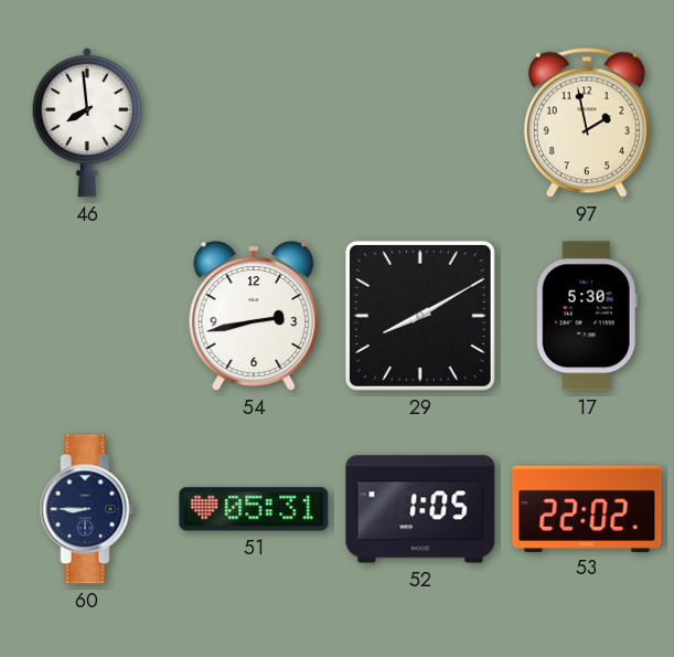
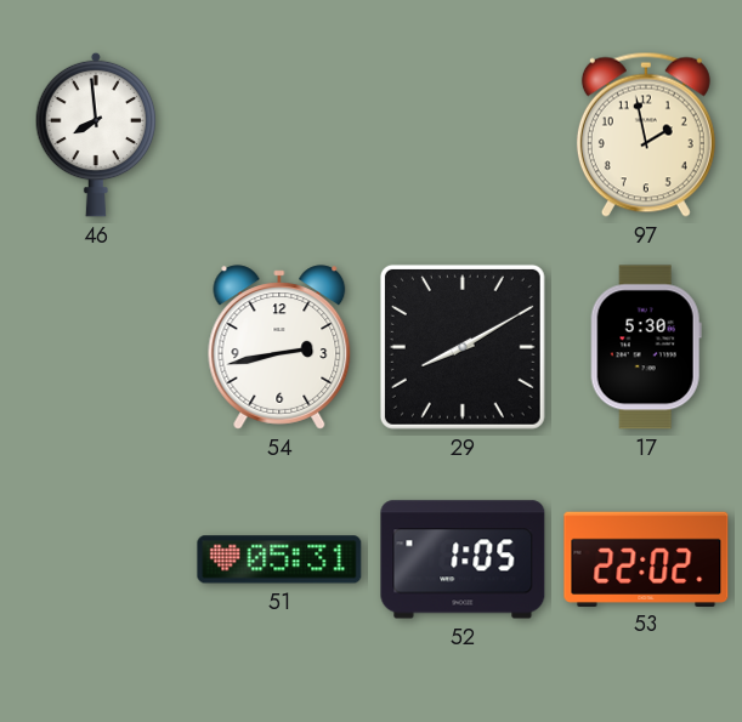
60: 8:45 -> none (87, 509)
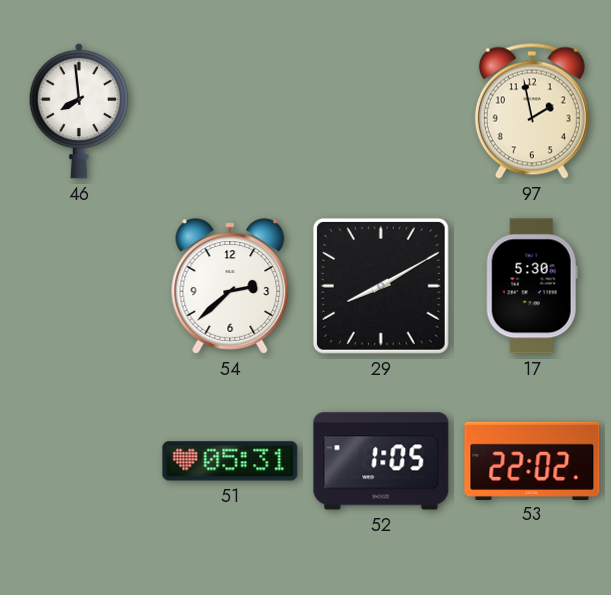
54: 2:43 -> 2:38 (230, 286)
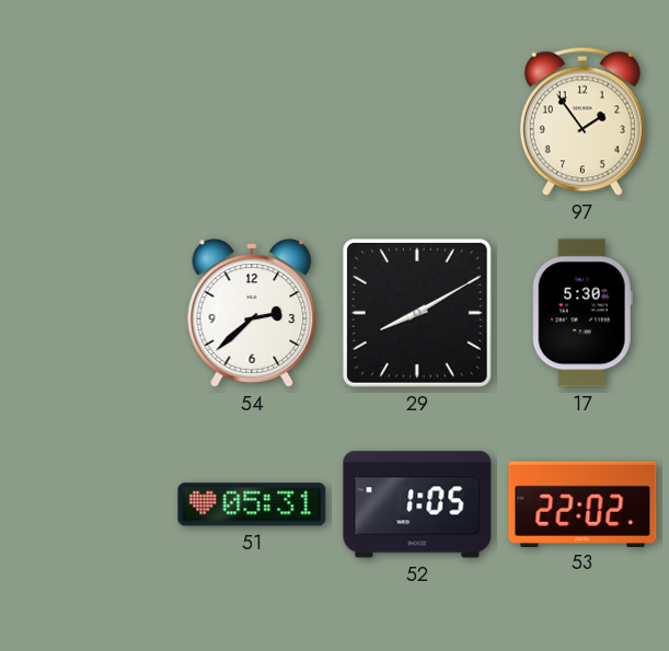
46: 7:59 -> none (79, 111)
97: 1:58 -> 1:54 (583, 121)
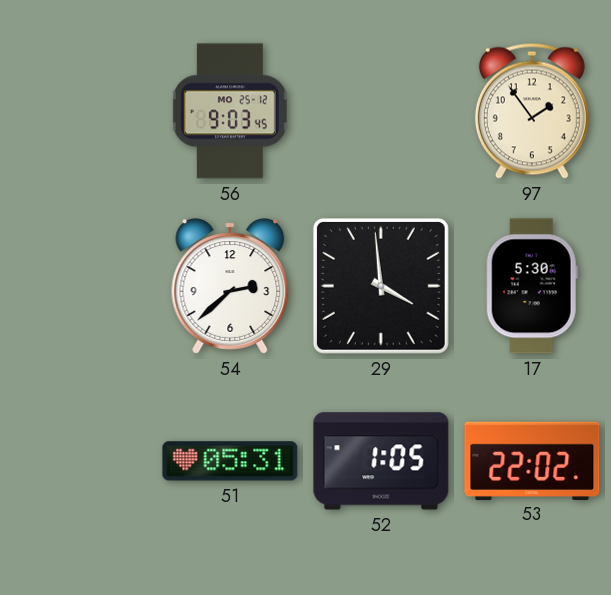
56: none -> 9:03 (230, 111)
29: 8:10 -> 3:59 (381, 286)
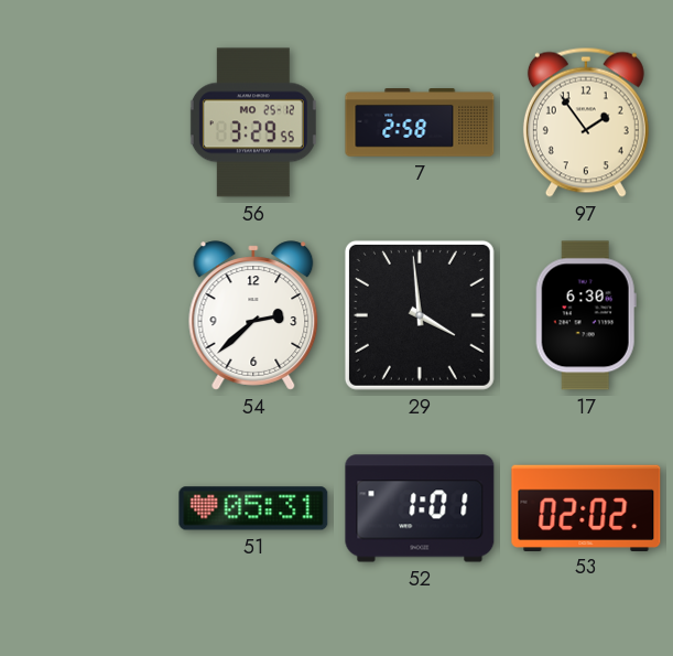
56: 9:03 -> 3:29 (253, 122)
7: none -> 2:58 (420, 123)
17: 5:30 -> 6:30 (586, 315)
52: 1:05 -> 1:01 (420, 508)
53: 22:02 -> 02:02 (586, 507)
